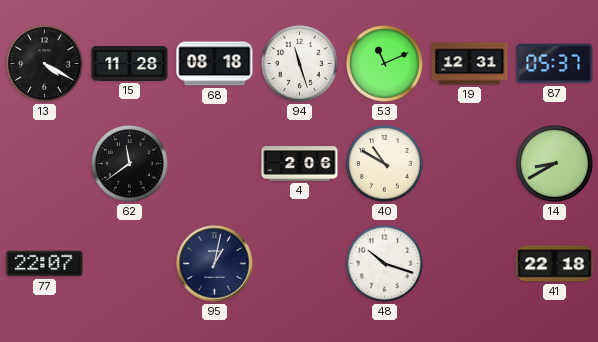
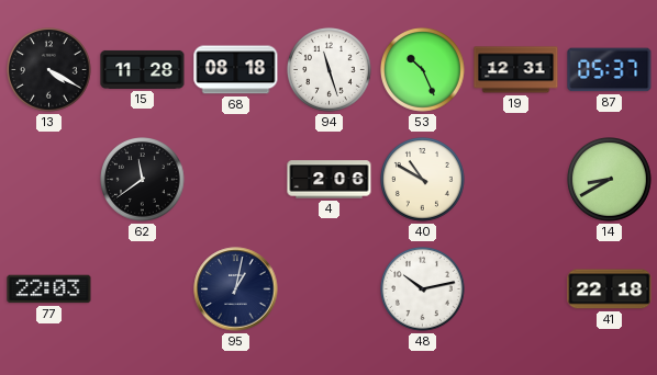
53: 11:11 -> 10:26 (423, 70)
77: 22:07 -> 22:03 (49, 289)
48: 10:18 -> 10:13 (423, 289)
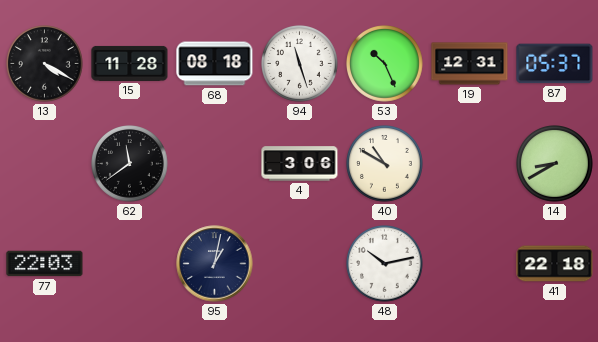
4: 2:06 -> 3:06 (300, 164)
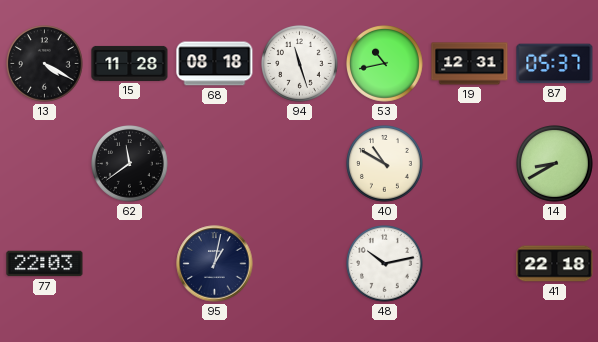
53: 10:26 -> 10:43 (385, 64)
4: 3:06 -> none (300, 164)
